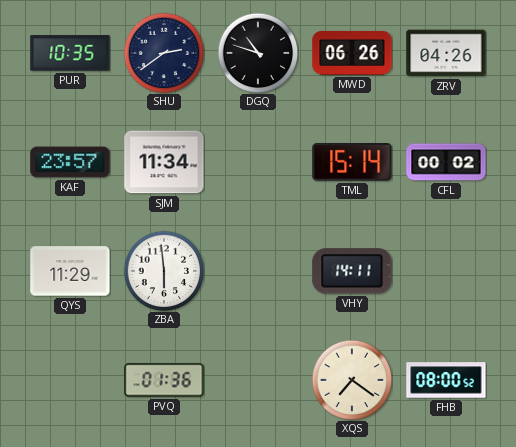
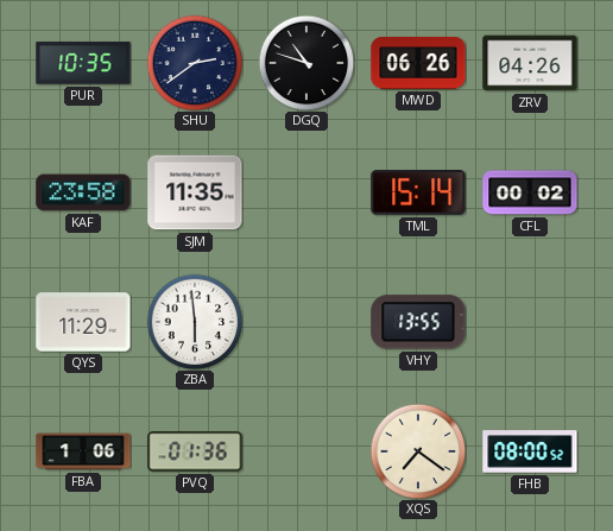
KAF: 23:57 -> 23:58 (83, 192)
SJM: 11:34 -> 11:35 (195, 192)
VHY: 14:11 -> 13:55 (418, 322)
FBA: none -> 1:06 (83, 451)
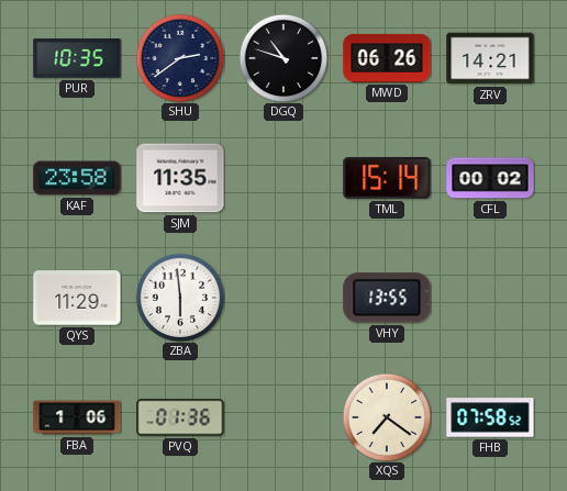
ZRV: 04:26 -> 14:21 (490, 58)
FHB: 08:00 -> 07:58 (490, 417)
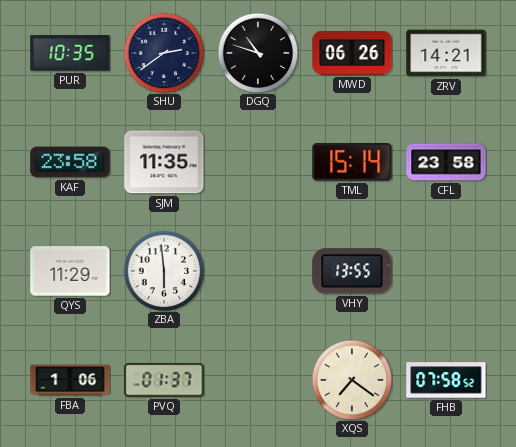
CFL: 00:02 -> 23:58 (446, 162)
PVQ: 01:36 -> 01:37 (164, 380)
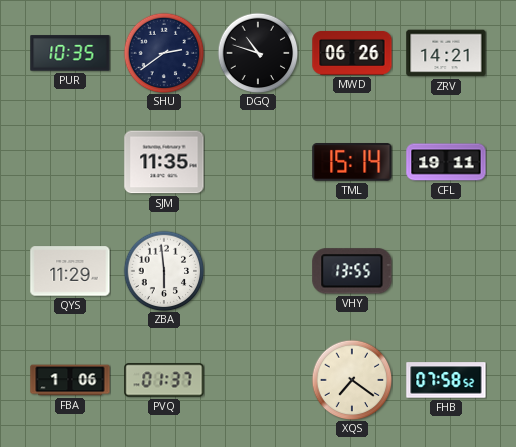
KAF: 23:58 -> none (70, 162)
CFL: 23:58 -> 19:11 (446, 162)
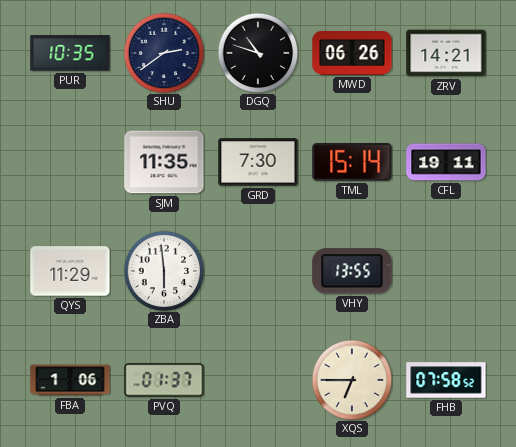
GRD: none -> 7:30 (258, 162)
XQS: 7:21 -> 6:45 (352, 380)
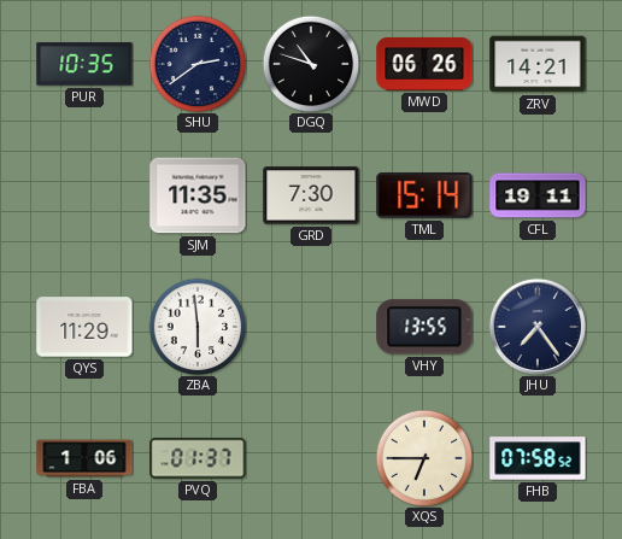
JHU: none -> 7:24 (538, 327)
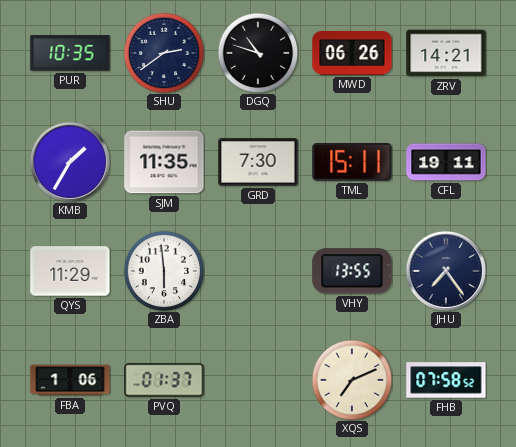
KMB: none -> 1:35 (70, 162)
TML: 15:14 -> 15:11 (352, 162)
XQS: 6:45 -> 7:11 (352, 380)
